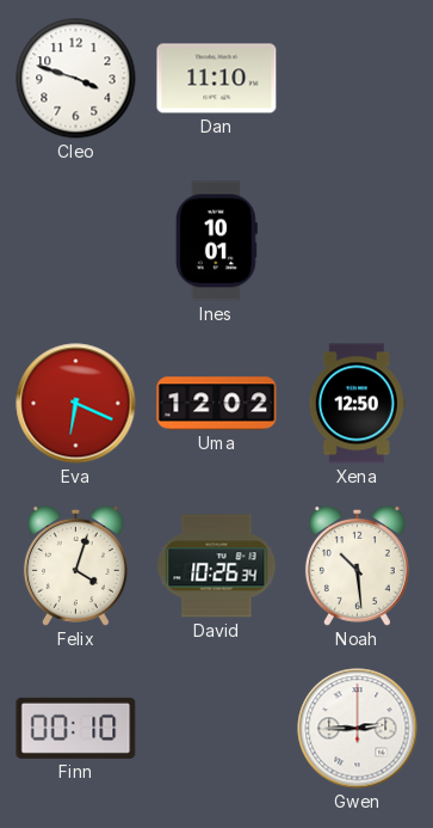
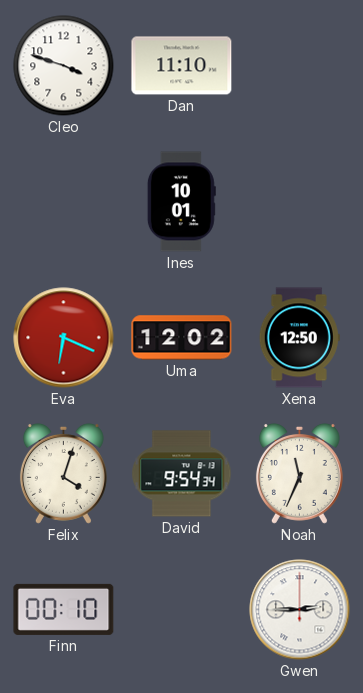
David: 10:26 -> 9:54 (182, 474)
Noah: 10:29 -> 11:34 (299, 473)
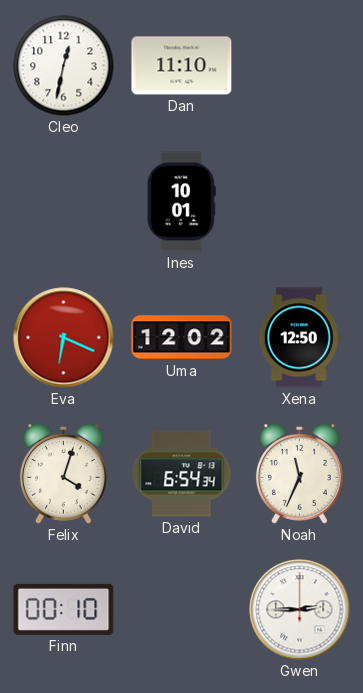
Cleo: 3:48 -> 12:32 (64, 66)
David: 9:54 -> 6:54 (182, 474)
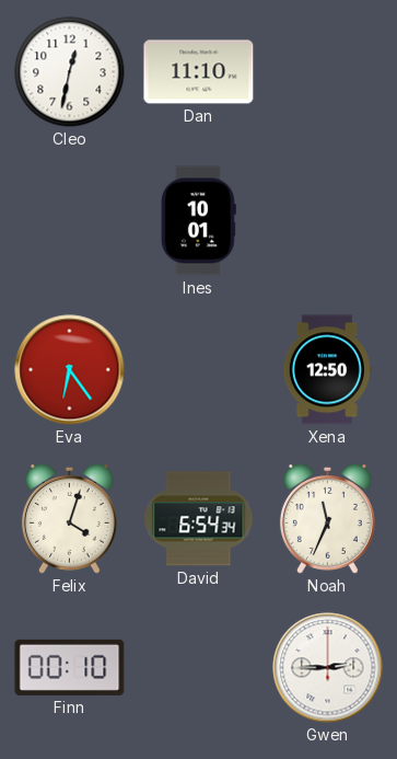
Eva: 6:19 -> 6:24 (70, 370)
Uma: 12:02 -> none (182, 338)
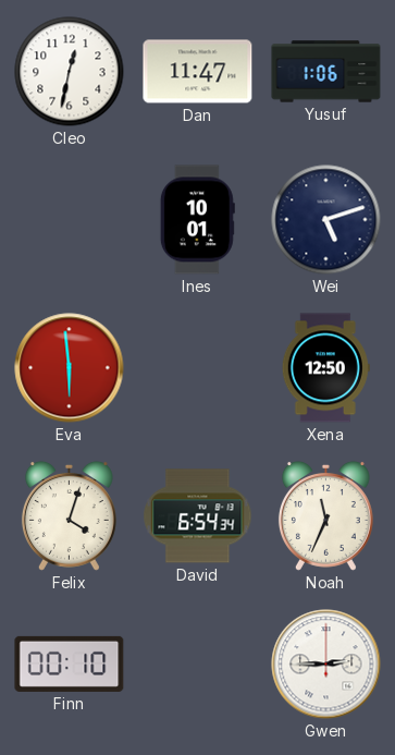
Dan: 11:10 -> 11:47 (198, 72)
Yusuf: none -> 1:06 (326, 72)
Wei: none -> 5:12 (326, 220)
Eva: 6:24 -> 5:59 (70, 368)
